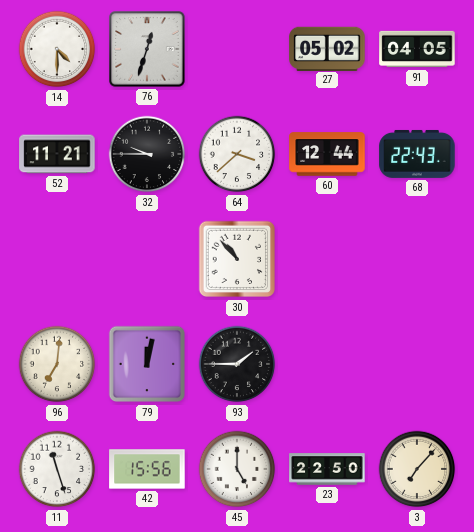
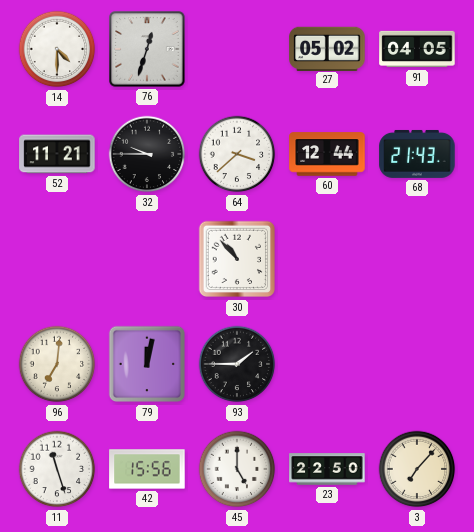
68: 22:43 -> 21:43 (417, 154)
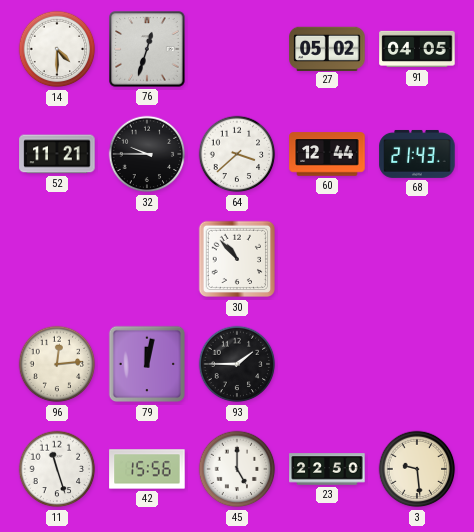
96: 7:01 -> 12:14 (57, 364)
3: 7:07 -> 9:29 (417, 469)
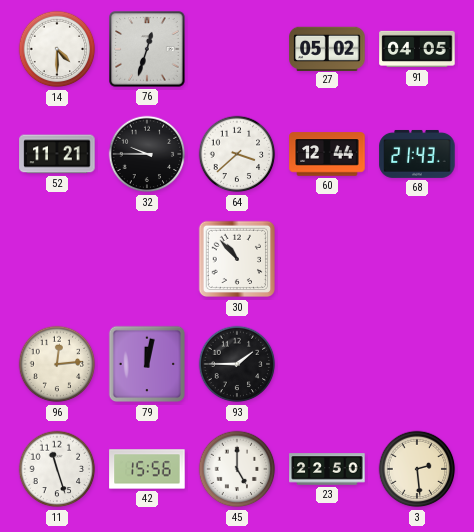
3: 9:29 -> 2:29 (417, 469)
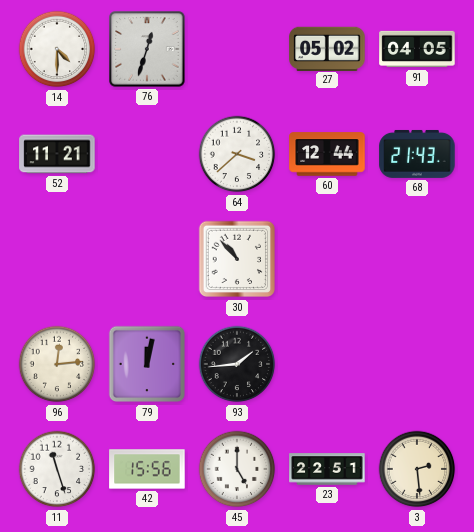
32: 9:45 -> none (147, 154)
93: 1:45 -> 1:44 (237, 364)
23: 22:50 -> 22:51 (327, 469)
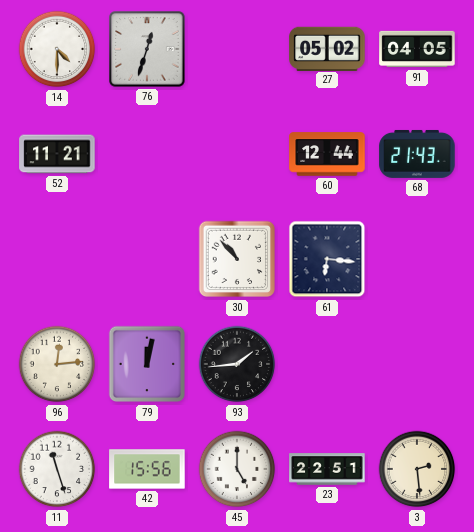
64: 3:38 -> none (237, 154)
61: none -> 6:16 (327, 259)
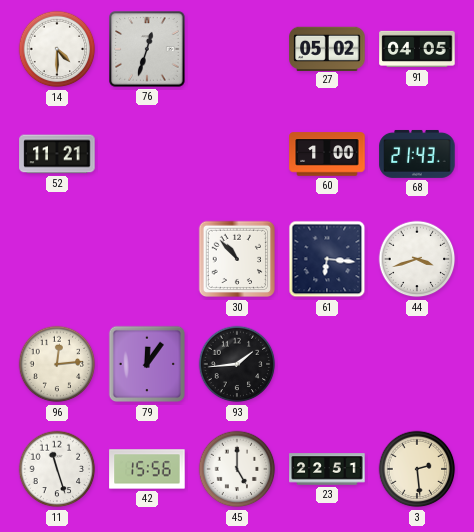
60: 12:44 -> 1:00 (327, 154)
44: none -> 3:42 (417, 259)
79: 12:02 -> 12:06 (147, 364)
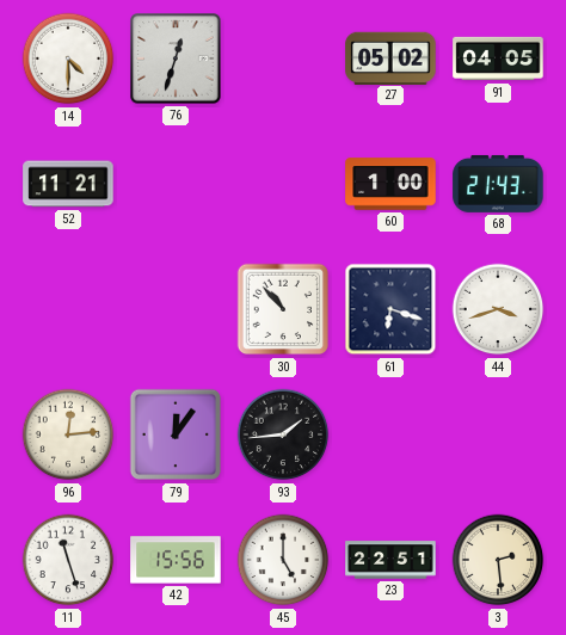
61: 6:16 -> 6:18 (390, 309)
